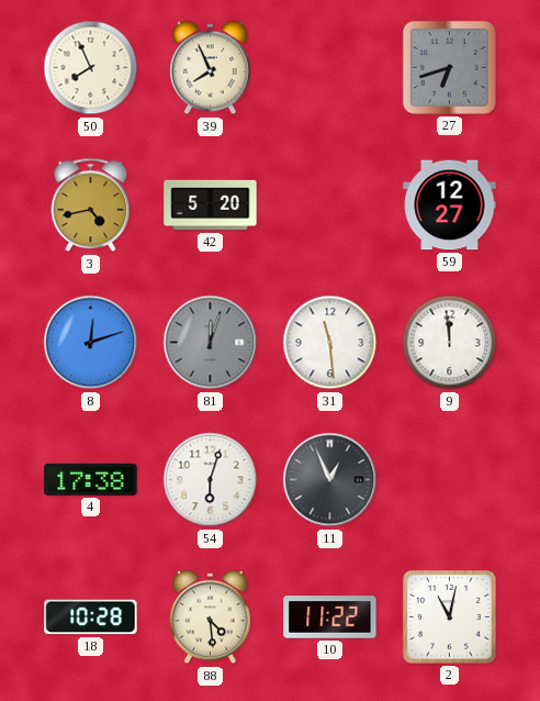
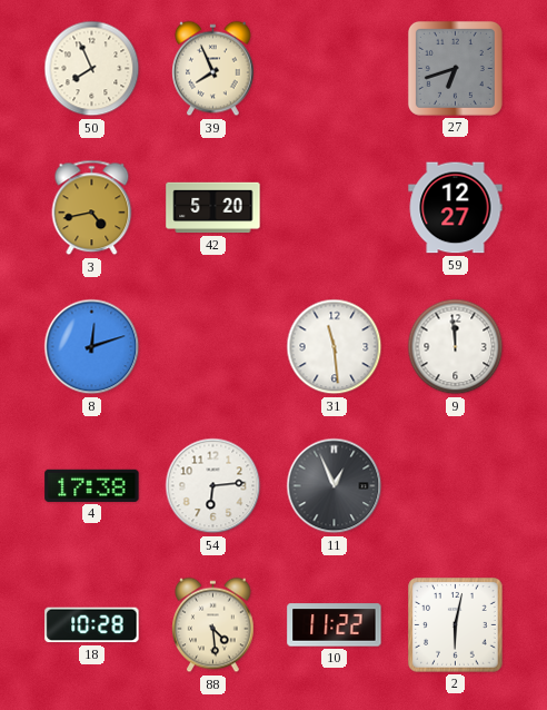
81: 12:03 -> none (211, 343)
54: 6:03 -> 6:14 (213, 486)
2: 11:02 -> 6:02 (456, 625)
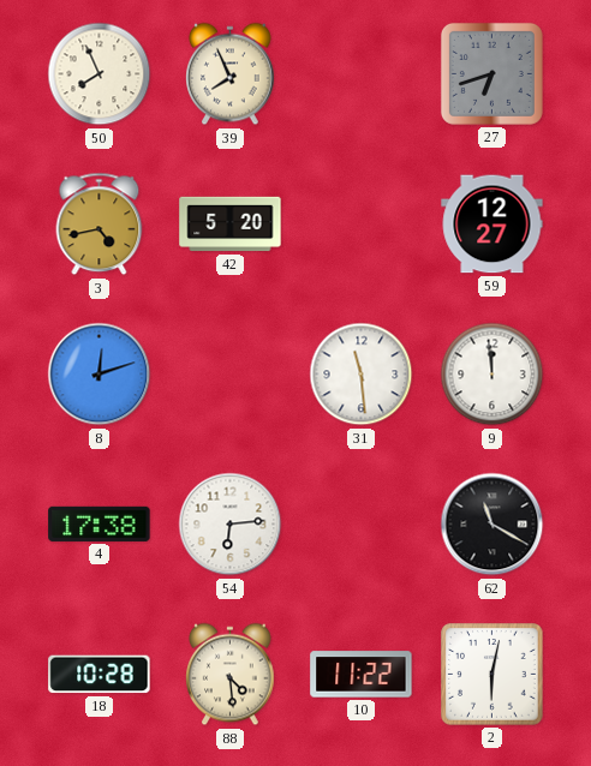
11: 12:56 -> none (335, 486)
62: none -> 11:20 (492, 525)
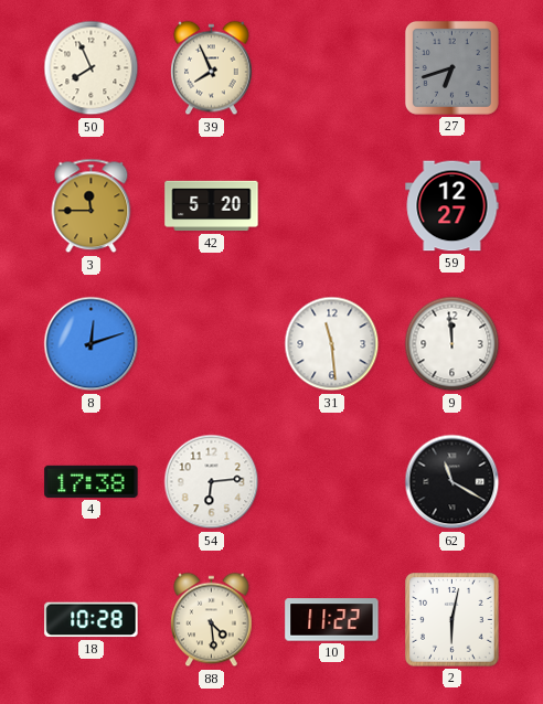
3: 4:43 -> 11:45 (92, 206)
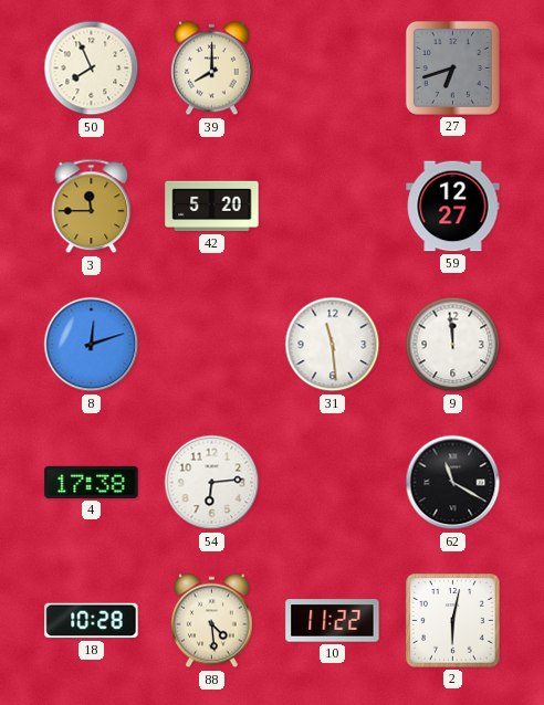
39: 7:56 -> 8:00 (212, 69)
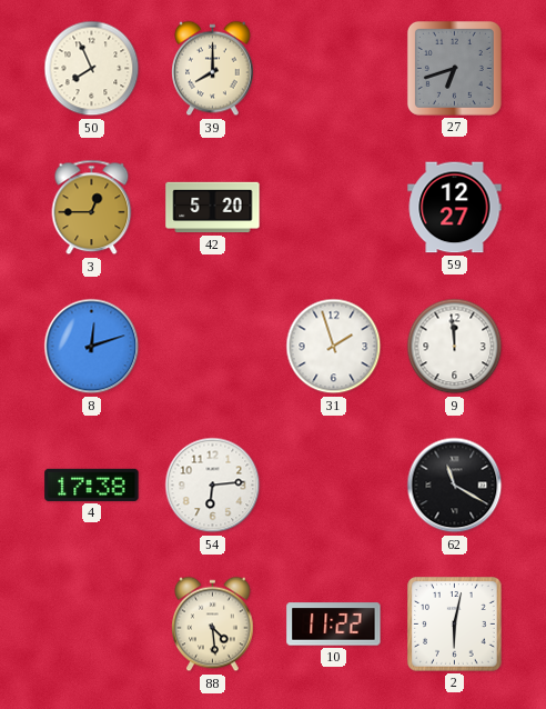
3: 11:45 -> 12:45 (92, 208)
31: 11:29 -> 1:57 (334, 347)
18: 10:28 -> none (92, 621)
